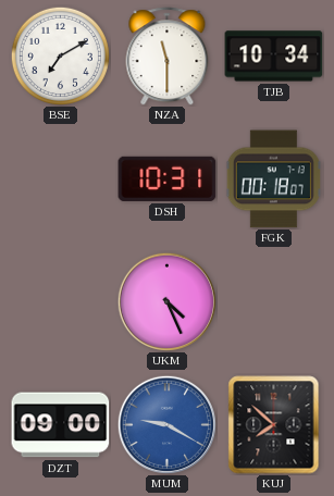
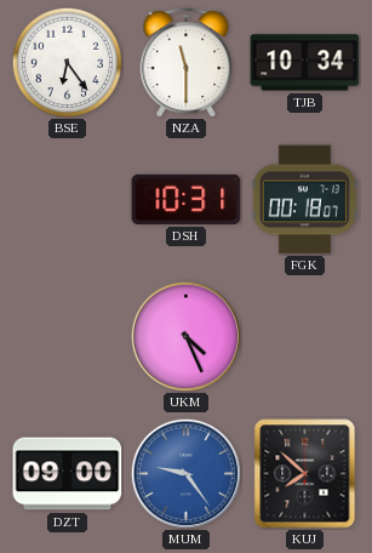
BSE: 7:10 -> 6:24 (67, 62)
MUM: 9:20 -> 9:24 (185, 473)
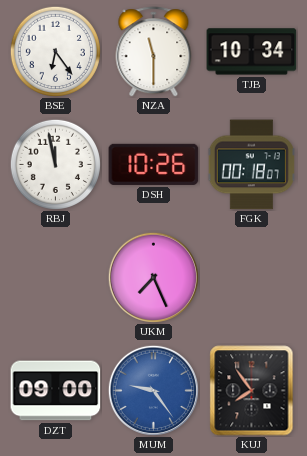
RBJ: none -> 11:58 (55, 164)
DSH: 10:31 -> 10:26 (154, 164)
UKM: 4:26 -> 7:26 (153, 277)
KUJ: 7:52 -> 7:54 (252, 391)
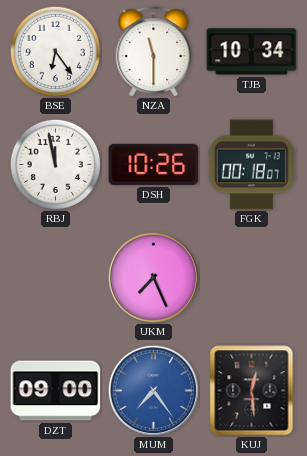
MUM: 9:24 -> 7:24 (153, 390)
KUJ: 7:54 -> 12:29 (252, 391)
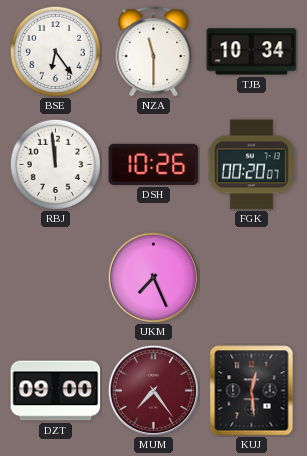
RBJ: 11:58 -> 11:59 (55, 164)
FGK: 00:18 -> 00:20 (251, 165)
MUM dial: blue -> burgundy (153, 390)
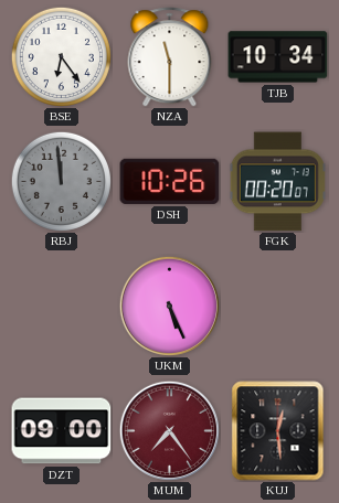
RBJ dial: white -> grey (61, 181)
UKM: 7:26 -> 5:26 (169, 306)
